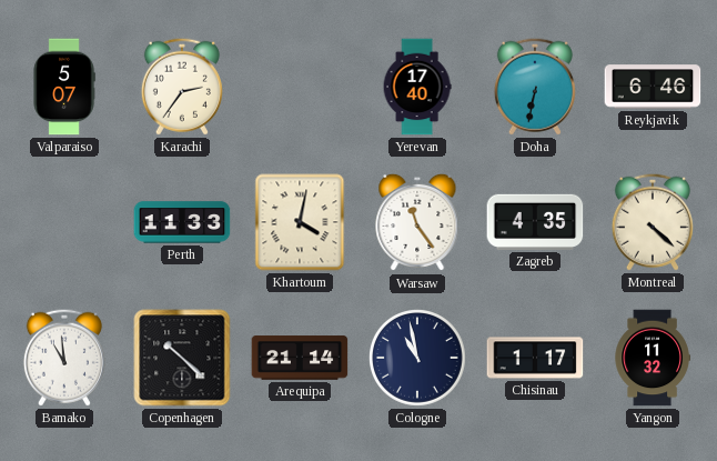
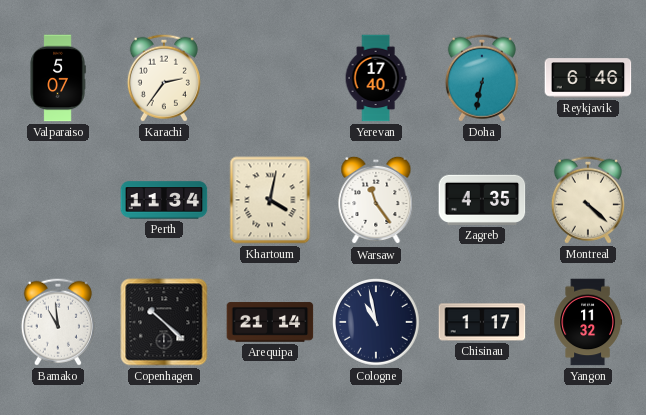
Perth: 11:33 -> 11:34 (164, 200)
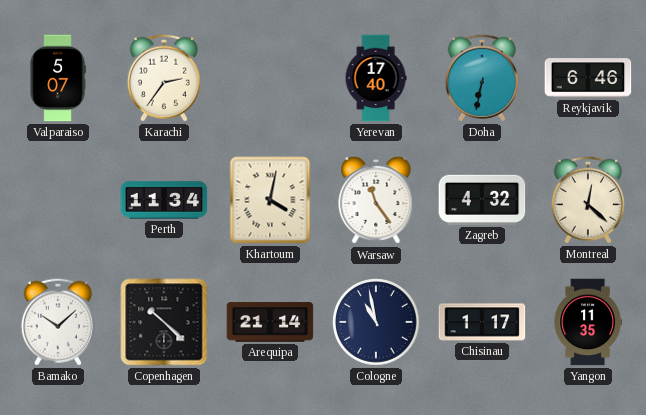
Zagreb: 4:35 -> 4:32 (482, 200)
Montreal: 4:22 -> 12:22 (588, 200)
Bamako: 10:59 -> 10:08 (58, 322)
Yangon: 11:32 -> 11:35 (588, 322)
